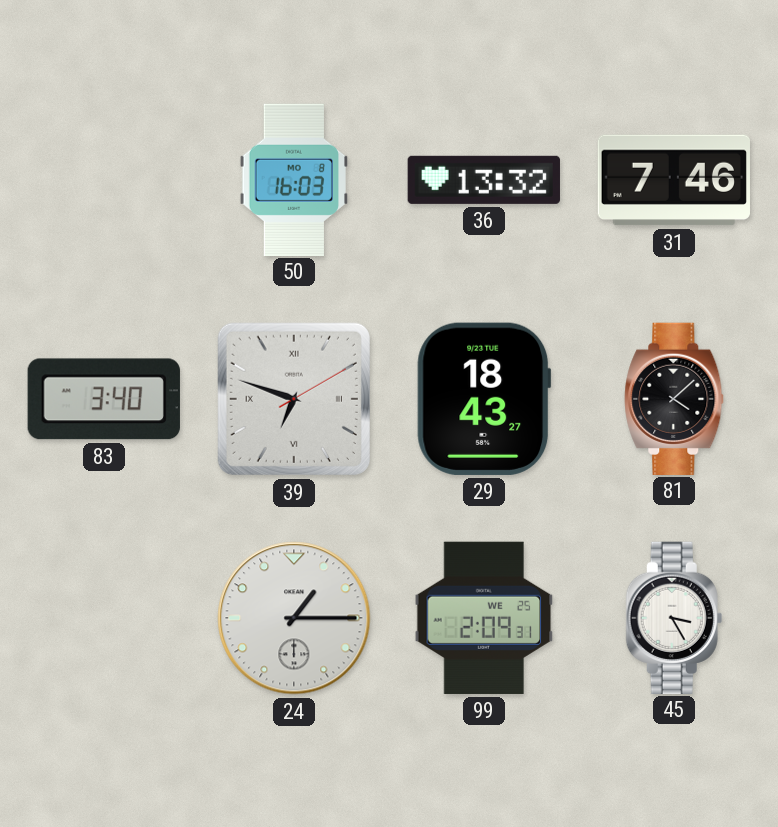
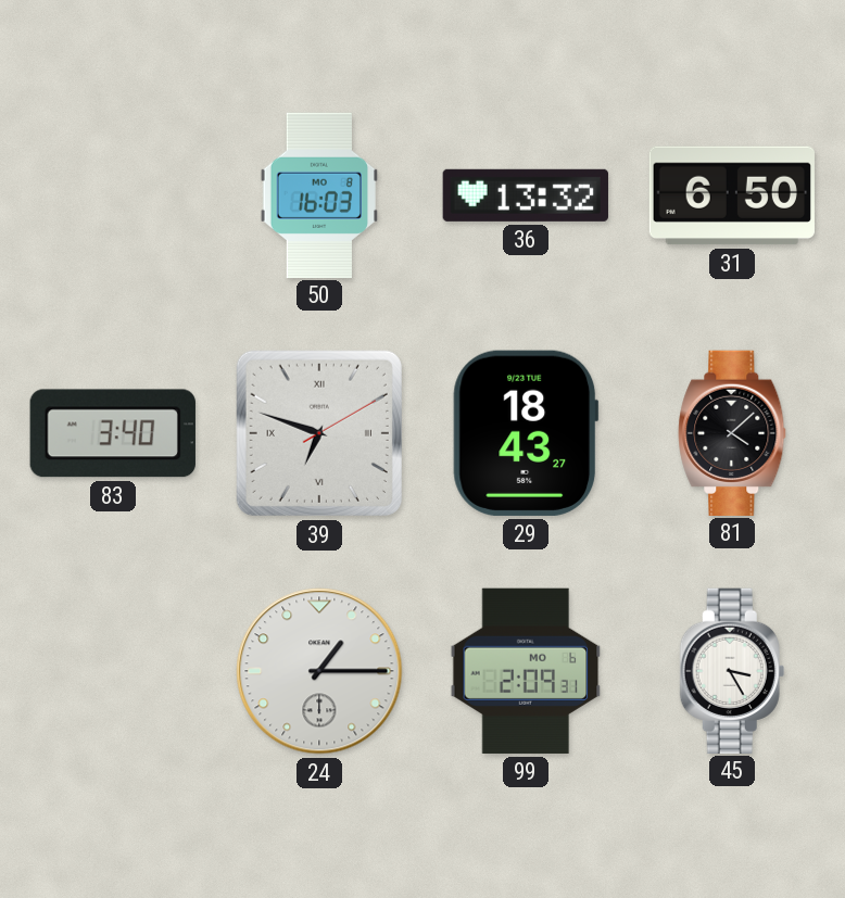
31: 7:46 -> 6:50 (732, 195)
99 date: WE 25 -> MO 6 (526, 671)
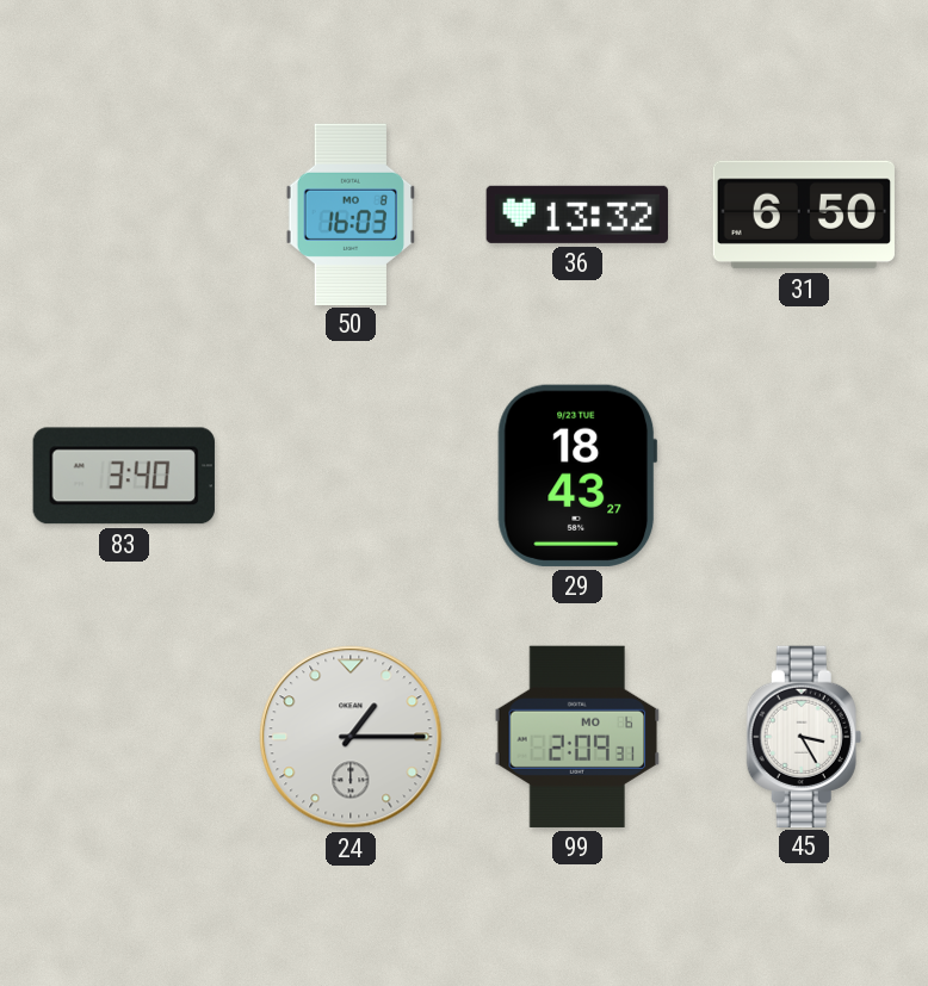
39: 6:48 -> none (319, 433)
81: 4:08 -> none (732, 432)
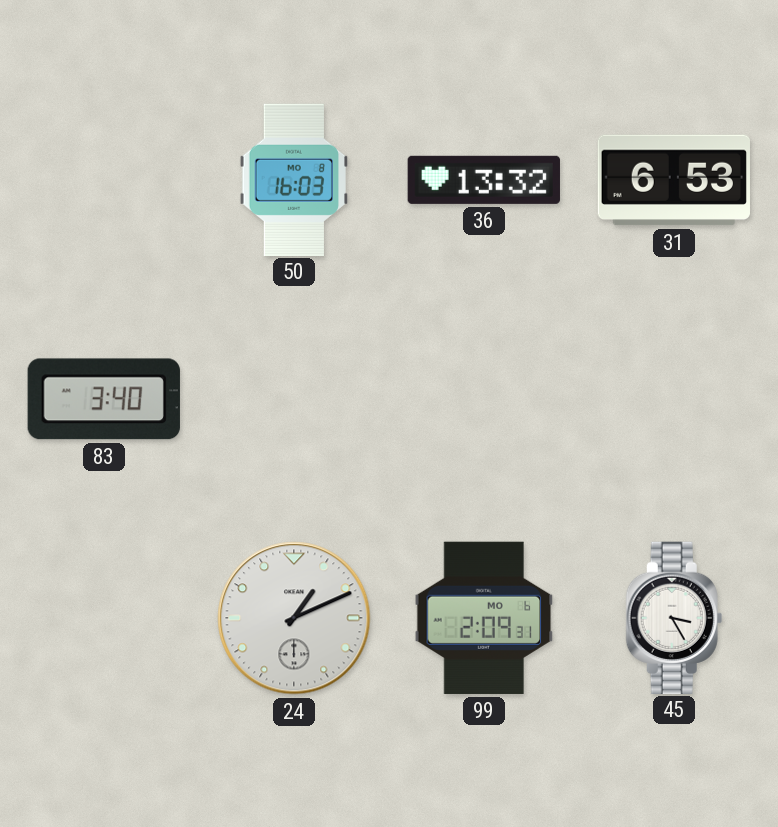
31: 6:50 -> 6:53 (674, 180)
29: 18:43 -> none (577, 476)
24: 1:15 -> 1:11 (294, 618)
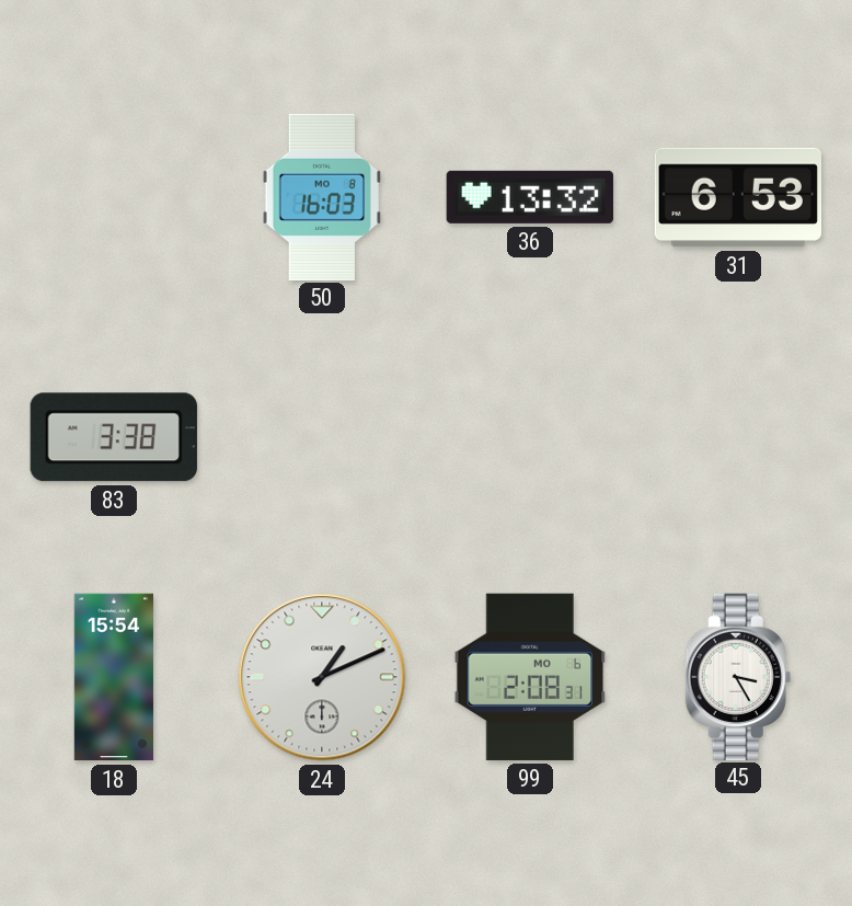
83: 3:40 -> 3:38 (114, 437)
18: none -> 15:54 (114, 677)
99: 2:09 -> 2:08 (530, 677)
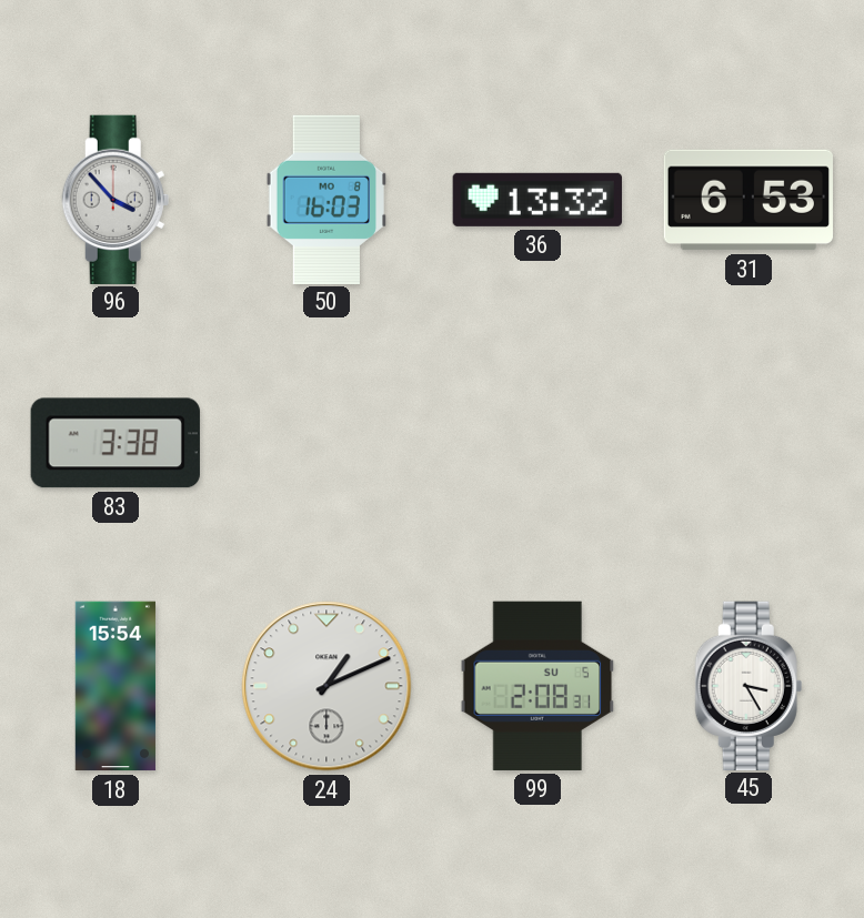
96: none -> 3:53 (115, 199)
99 date: MO 6 -> SU 5 (538, 686)
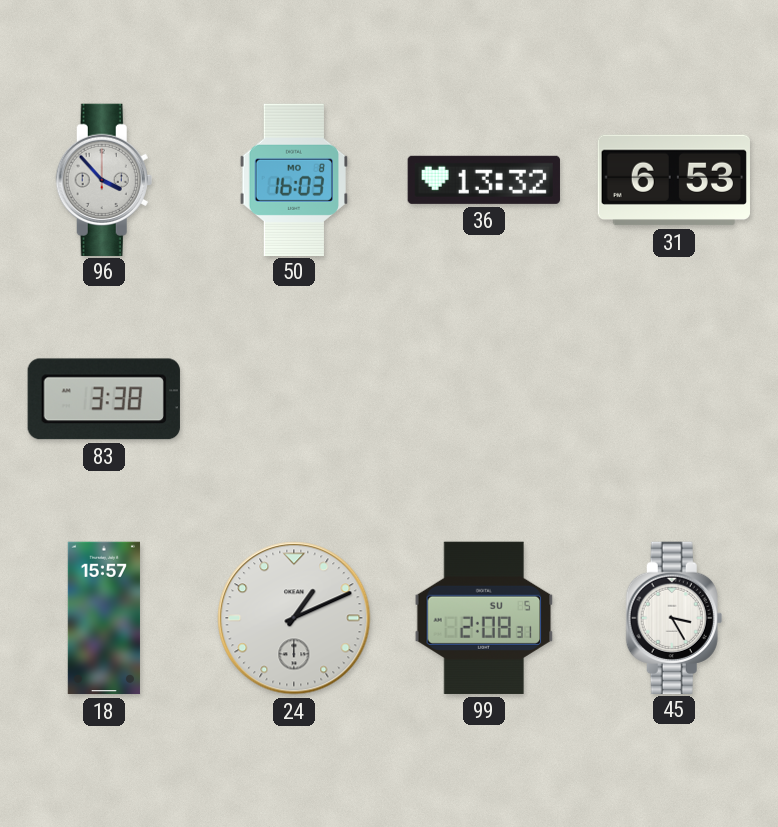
18: 15:54 -> 15:57 (104, 618)
